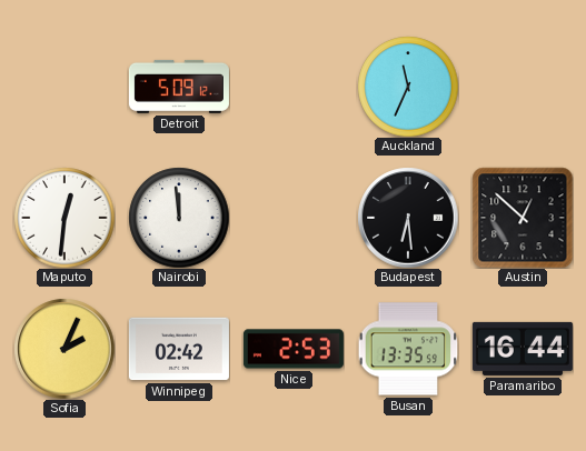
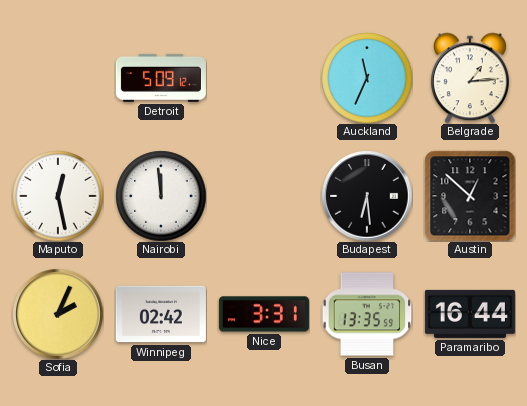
Belgrade: none -> 1:14 (470, 78)
Maputo: 12:31 -> 12:28 (58, 196)
Nice: 2:53 -> 3:31 (264, 314)
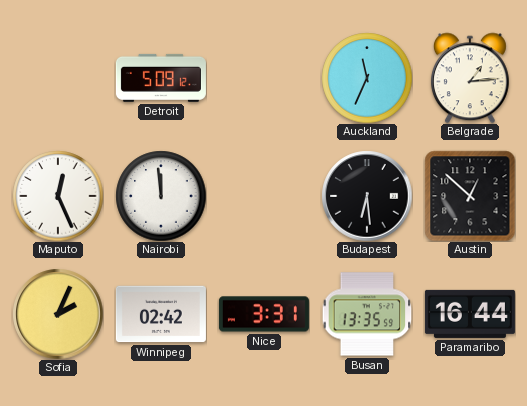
Maputo: 12:28 -> 12:26 (58, 196)
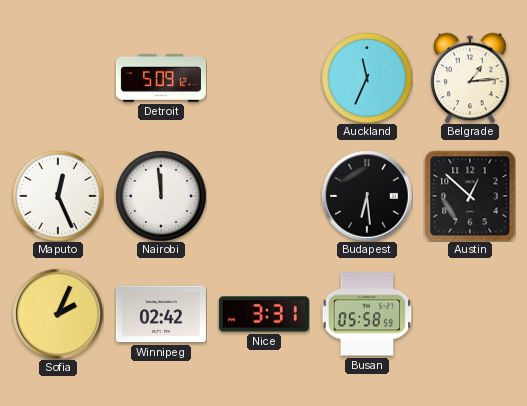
Busan: 13:35 -> 05:58 (367, 314)
Paramaribo: 16:44 -> none (470, 314)
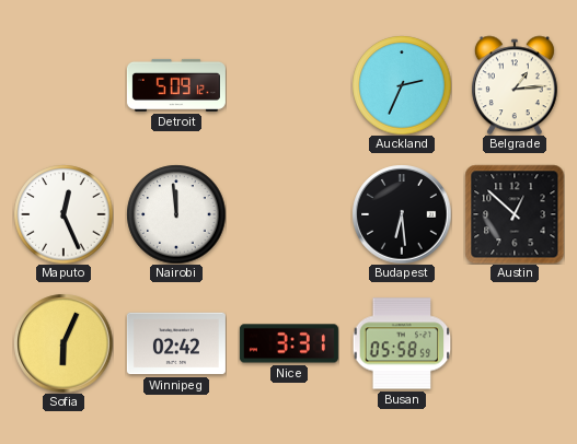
Auckland: 11:34 -> 2:34 (402, 85)
Sofia: 2:04 -> 6:04 (64, 343)
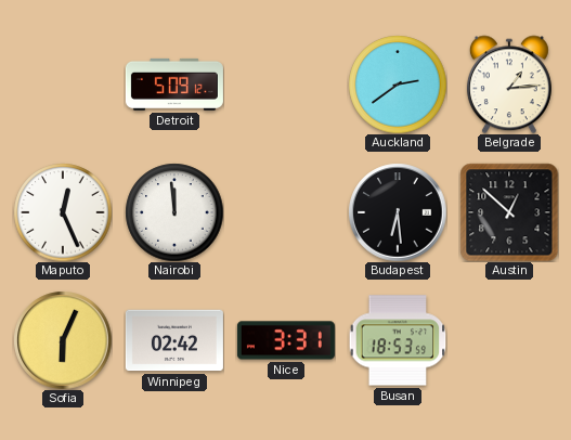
Auckland: 2:34 -> 2:39 (398, 85)
Busan: 05:58 -> 18:53 (398, 340)
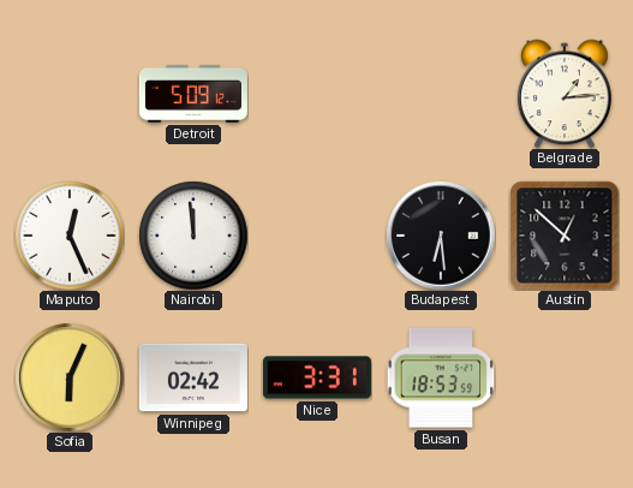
Auckland: 2:39 -> none (398, 85)
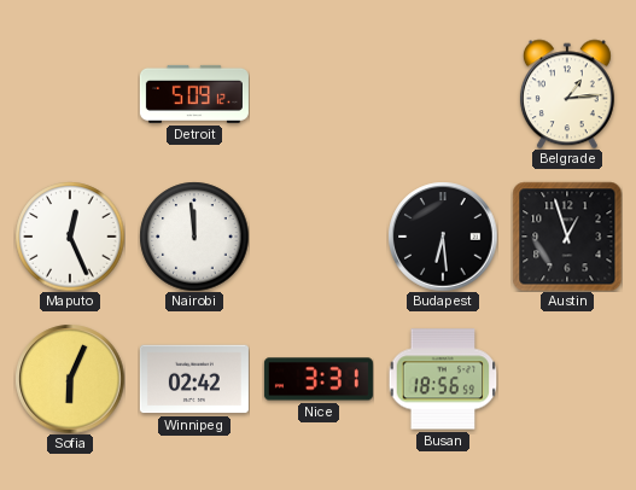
Austin: 12:52 -> 12:57 (567, 237)
Busan: 18:53 -> 18:56 (443, 379)
